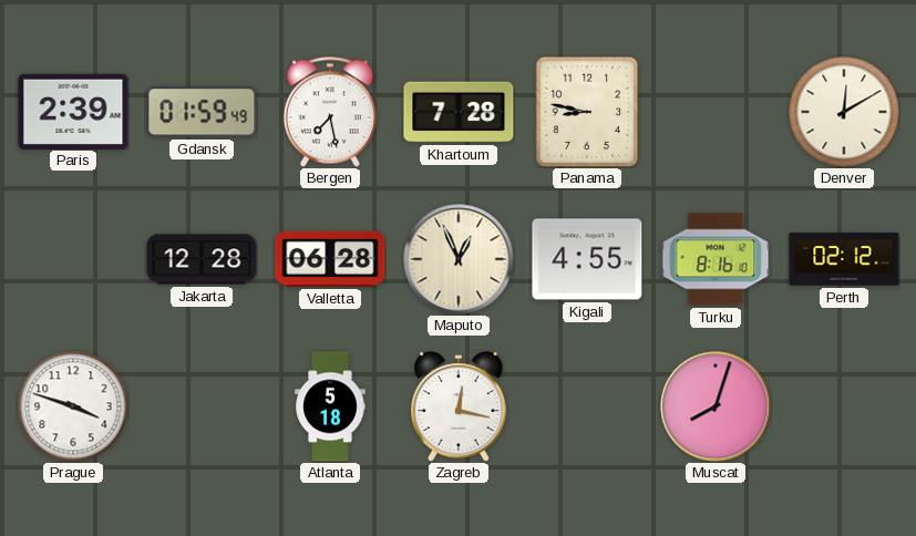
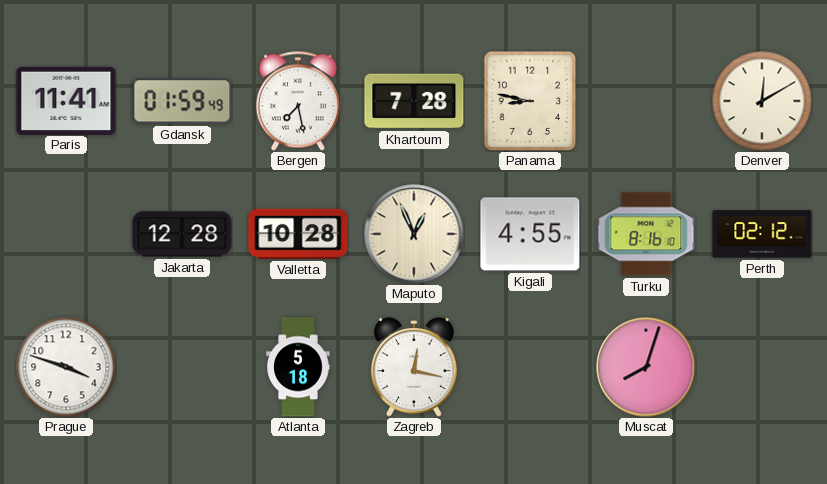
Paris: 2:39 -> 11:41 (66, 100)
Valletta: 06:28 -> 10:28 (298, 234)
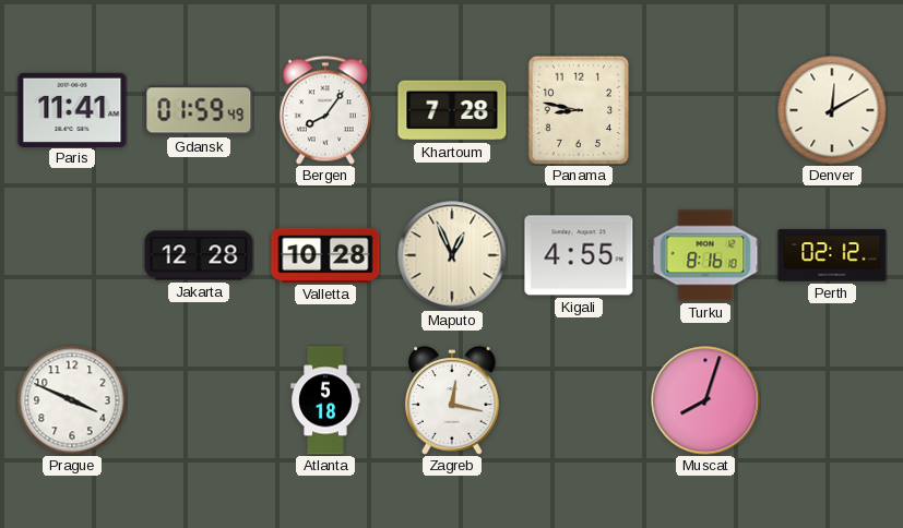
Bergen: 7:28 -> 8:06 (325, 110)
Prague: 3:48 -> 3:49 (72, 400)
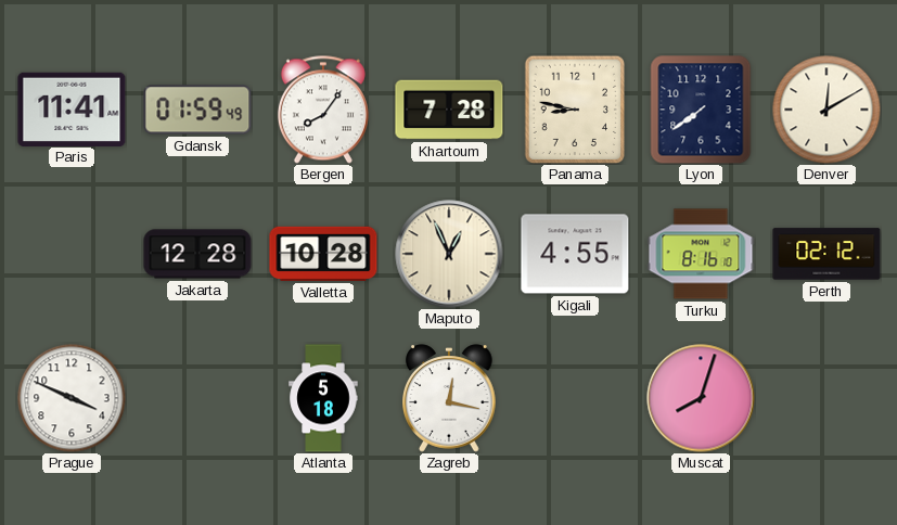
Lyon: none -> 7:39 (701, 110)
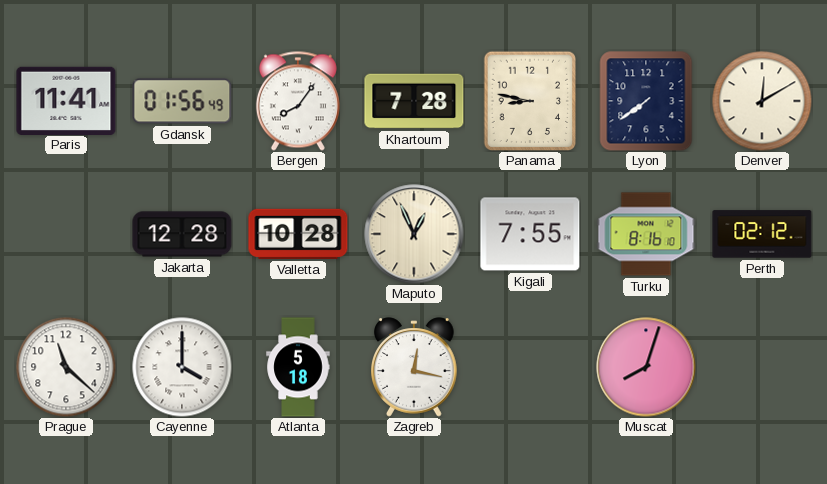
Gdansk: 01:59 -> 01:56 (182, 101)
Kigali: 4:55 -> 7:55 (530, 234)
Prague: 3:49 -> 11:22 (66, 367)
Cayenne: none -> 4:00 (182, 367)
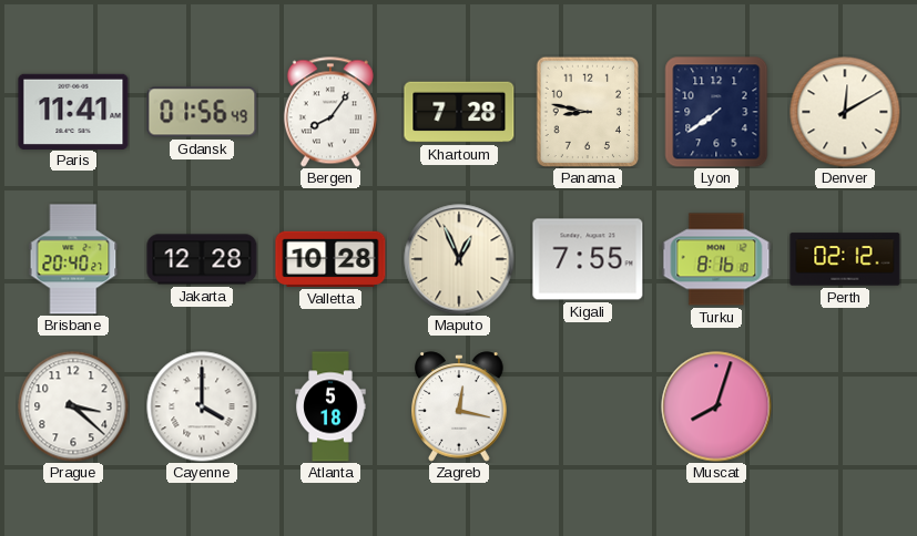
Brisbane: none -> 20:40 (73, 259)
Prague: 11:22 -> 3:22 (73, 406)
